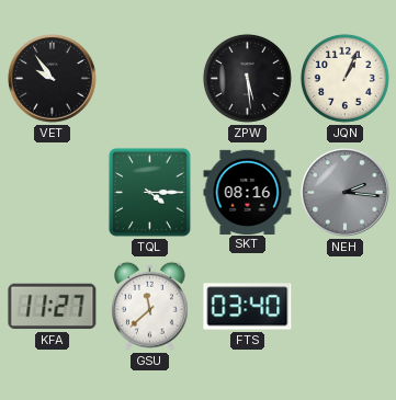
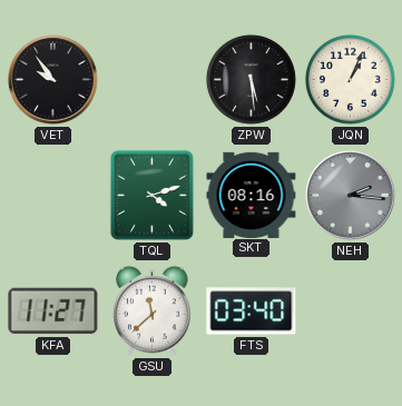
TQL: 4:15 -> 4:12 (151, 195)
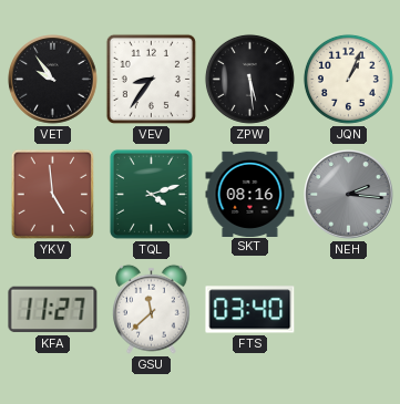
VEV: none -> 8:36 (151, 79)
YKV: none -> 4:59 (53, 195)
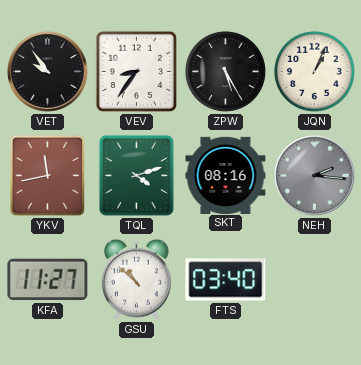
ZPW: 5:29 -> 5:25 (225, 71)
YKV: 4:59 -> 11:43 (48, 176)
GSU: 11:38 -> 10:52 (137, 279)
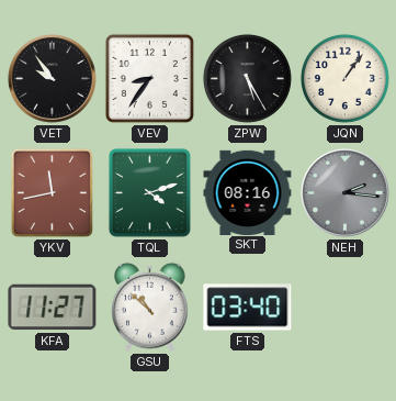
JQN: 1:04 -> 1:06 (344, 78)
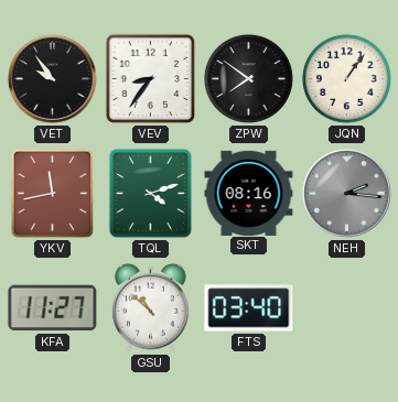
ZPW: 5:25 -> 7:51 (248, 78)
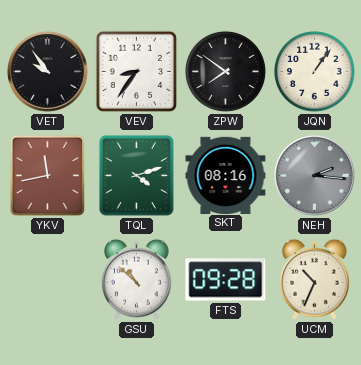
KFA: 11:27 -> none (53, 308)
FTS: 03:40 -> 09:28 (226, 280)
UCM: none -> 10:34 (315, 279)
